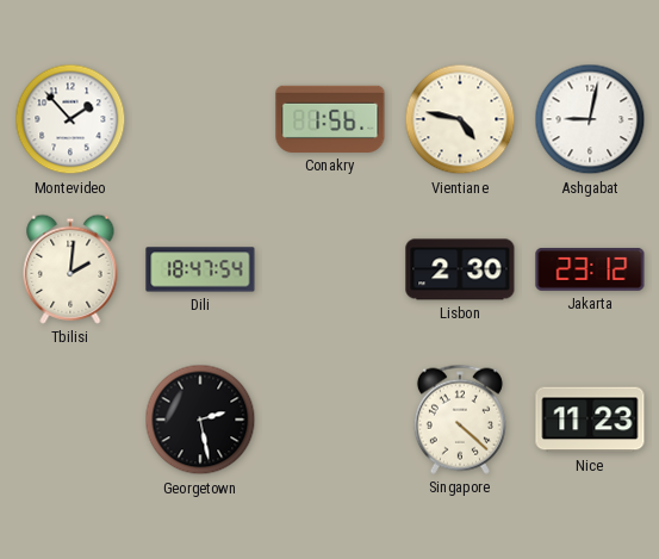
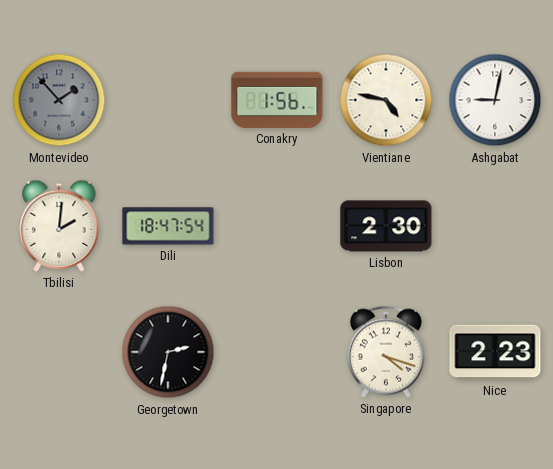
Montevideo dial: white -> grey (59, 100)
Jakarta: 23:12 -> none (590, 269)
Georgetown: 2:28 -> 2:32 (168, 352)
Singapore: 4:22 -> 4:18 (386, 352)
Nice: 11:23 -> 2:23 (495, 352)
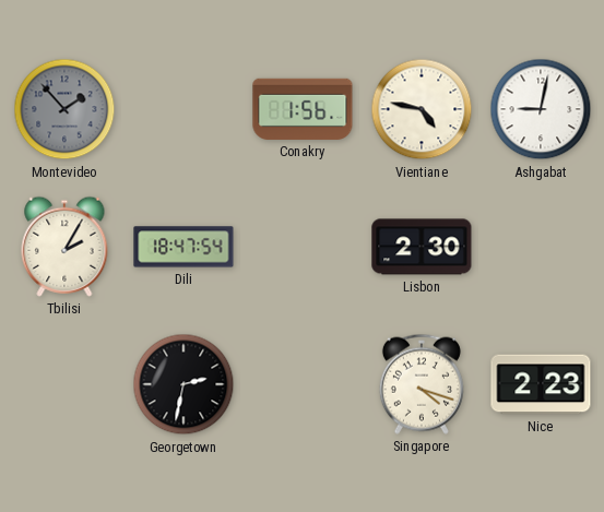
Tbilisi: 2:01 -> 2:05 (64, 247)
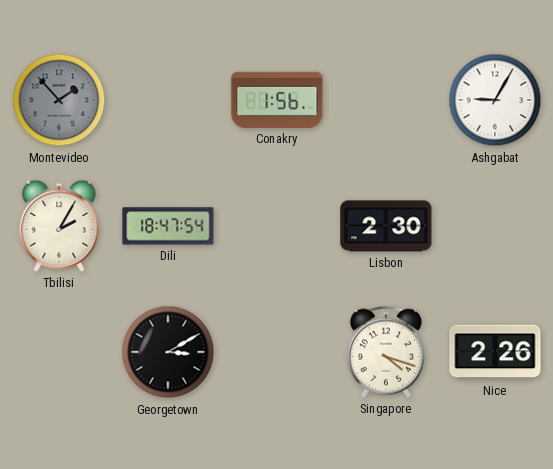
Vientiane: 4:47 -> none (422, 109)
Ashgabat: 9:02 -> 9:05 (495, 100)
Georgetown: 2:32 -> 3:10 (168, 352)
Nice: 2:23 -> 2:26 (495, 352)
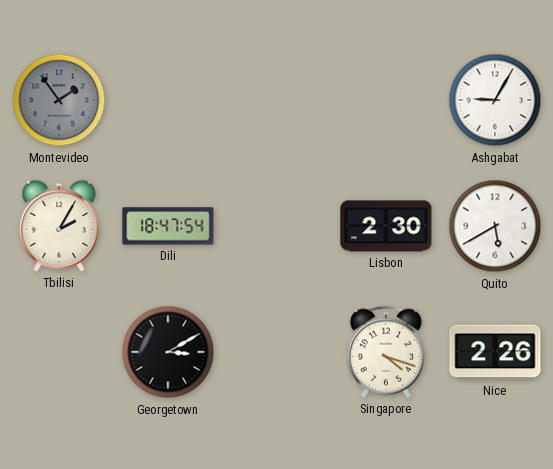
Montevideo: 1:53 -> 1:54 (59, 100)
Conakry: 1:56 -> none (277, 100)
Quito: none -> 5:40 (495, 226)
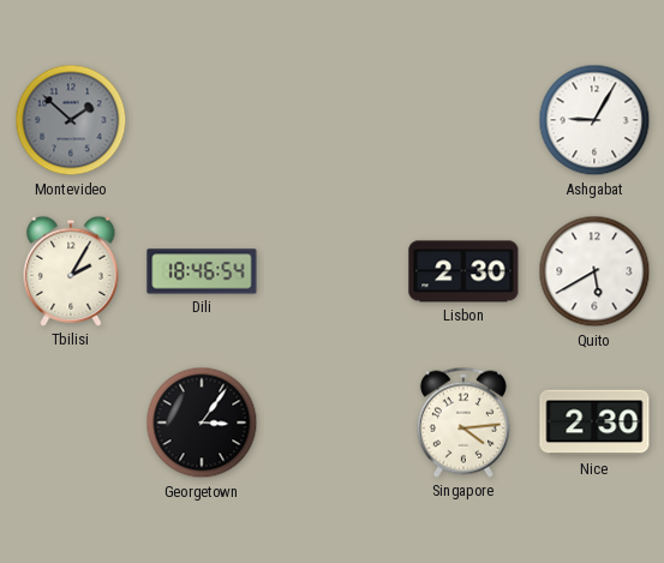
Montevideo: 1:54 -> 1:52 (71, 120)
Dili: 18:47 -> 18:46 (202, 271)
Georgetown: 3:10 -> 3:06 (202, 423)
Singapore: 4:18 -> 4:14 (463, 423)
Nice: 2:26 -> 2:30 (594, 423)
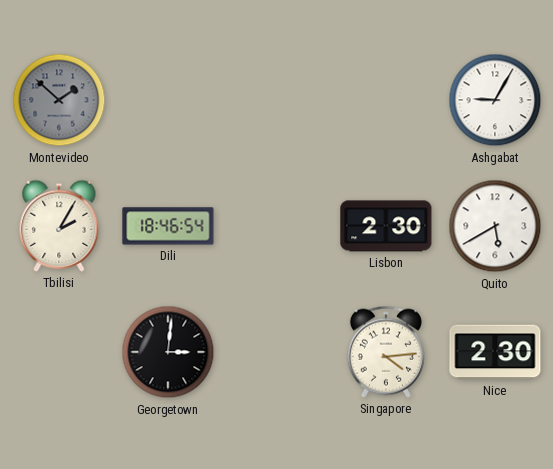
Georgetown: 3:06 -> 3:01 (168, 352)
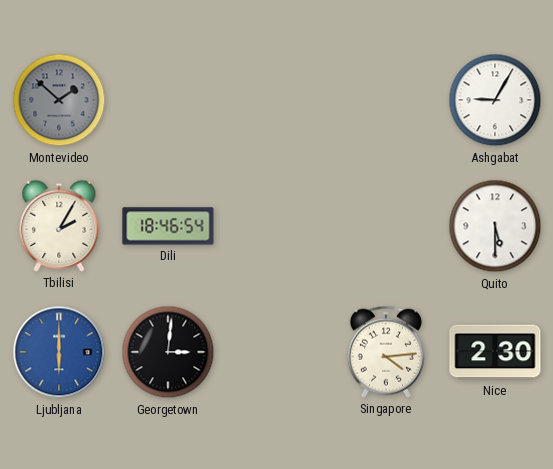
Lisbon: 2:30 -> none (386, 226)
Quito: 5:40 -> 5:30 (495, 226)
Ljubljana: none -> 6:00 (59, 352)
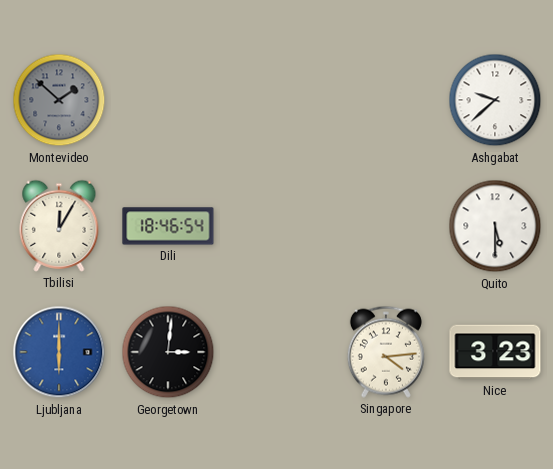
Ashgabat: 9:05 -> 9:38 (495, 100)
Tbilisi: 2:05 -> 12:05 (59, 226)
Nice: 2:30 -> 3:23 (495, 352)
